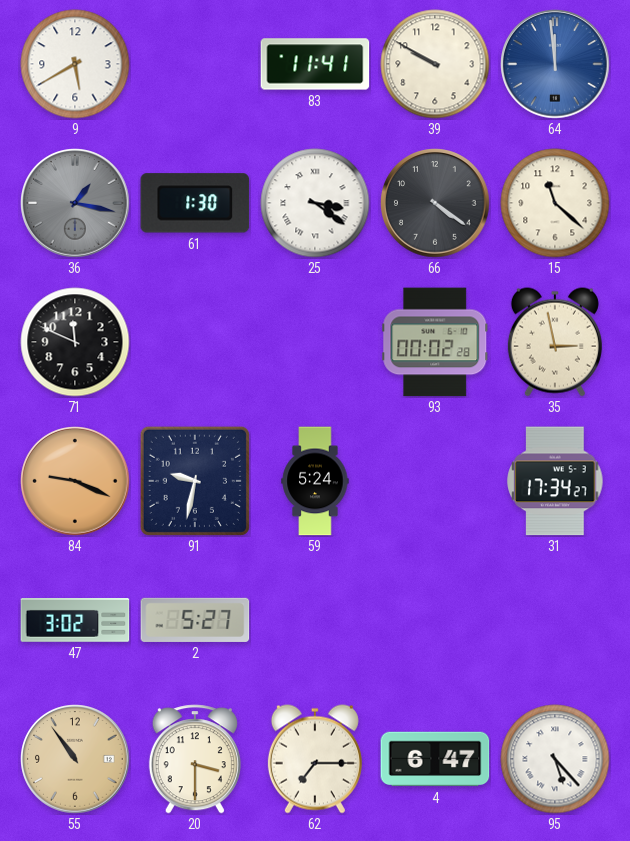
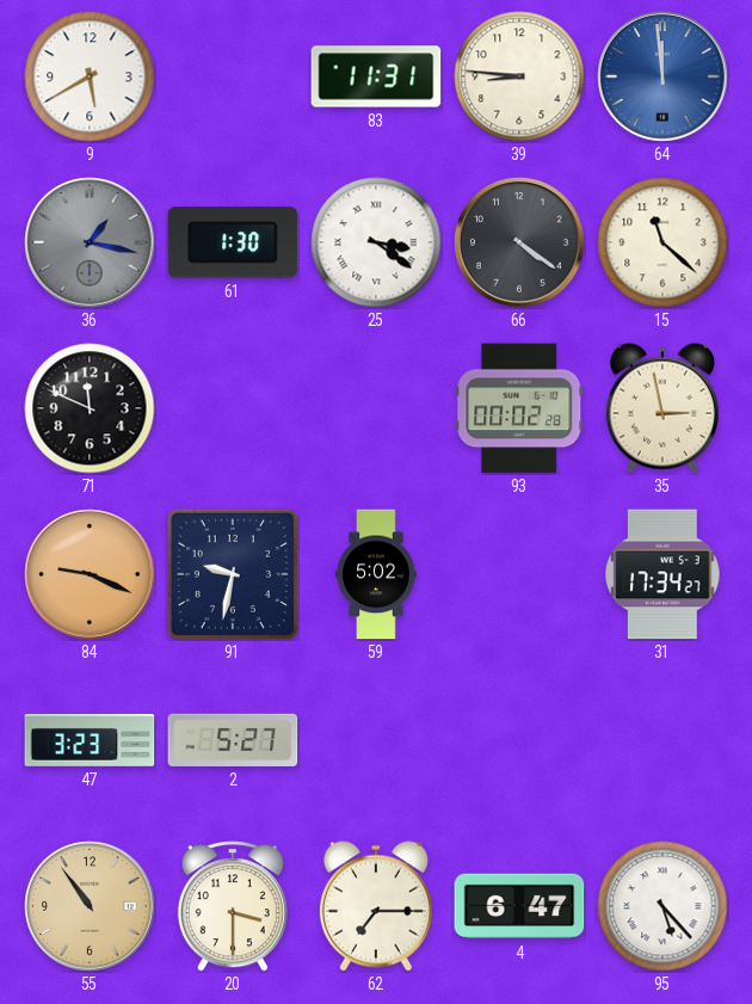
83: 11:41 -> 11:31 (376, 76)
39: 9:50 -> 8:46 (519, 76)
59: 5:24 -> 5:02 (376, 574)
47: 3:02 -> 3:23 (90, 740)
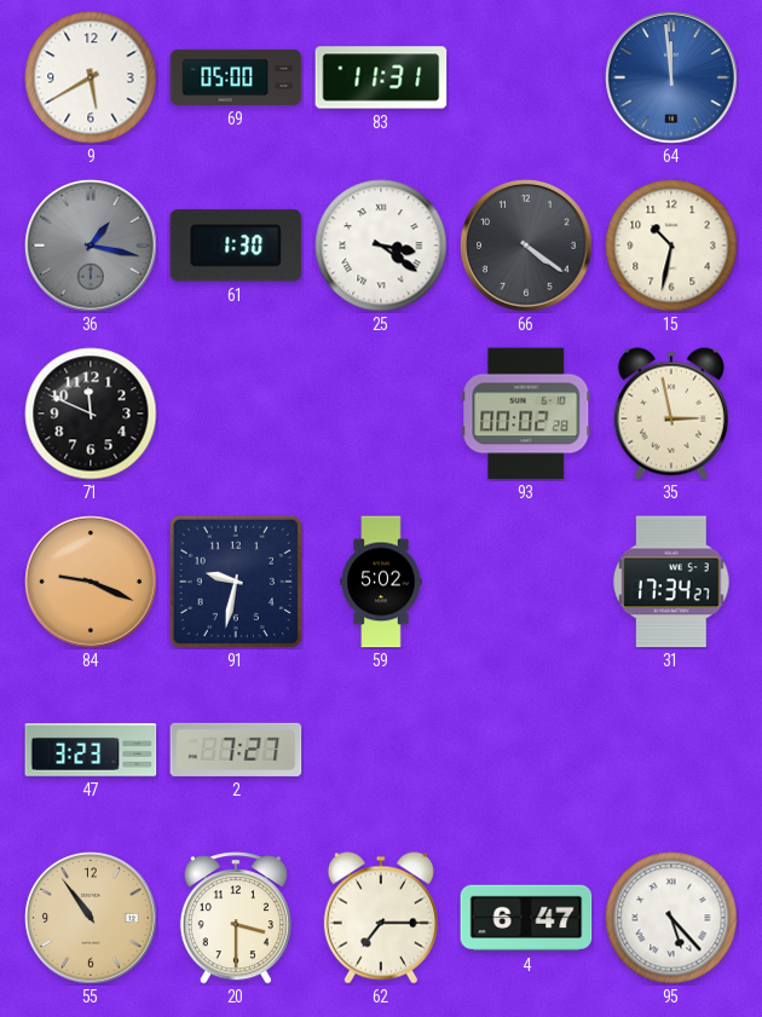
69: none -> 05:00 (236, 77)
39: 8:46 -> none (519, 76)
15: 11:22 -> 10:32 (671, 245)
2: 5:27 -> 7:27 (236, 750)
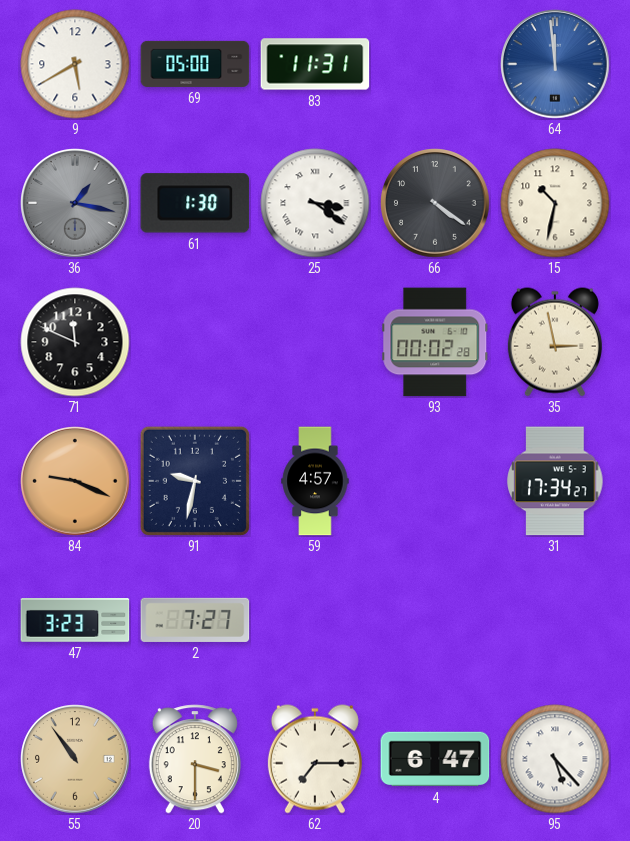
59: 5:02 -> 4:57 (315, 481)
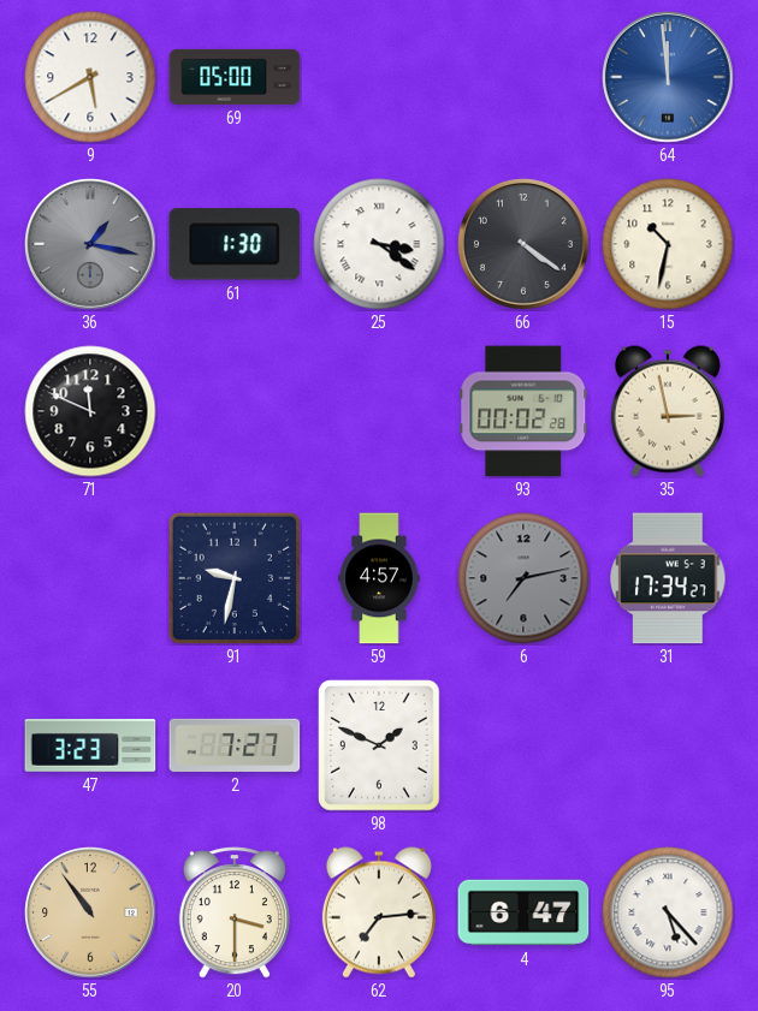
83: 11:31 -> none (315, 64)
84: 9:19 -> none (75, 481)
6: none -> 7:13 (523, 578)
98: none -> 1:49 (379, 745)
62: 7:15 -> 7:14 (379, 912)
